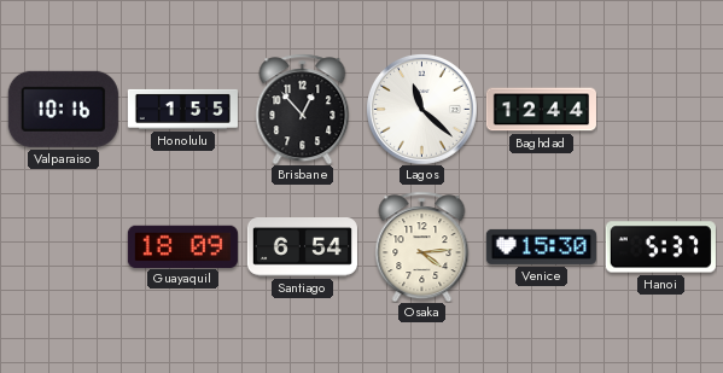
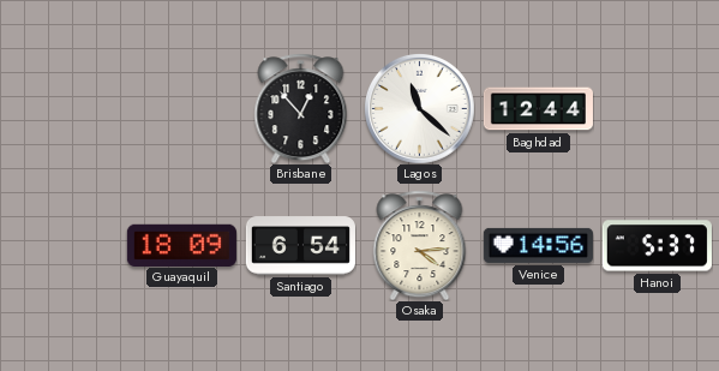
Valparaiso: 10:16 -> none (63, 109)
Honolulu: 1:55 -> none (182, 109)
Venice: 15:30 -> 14:56 (538, 245)
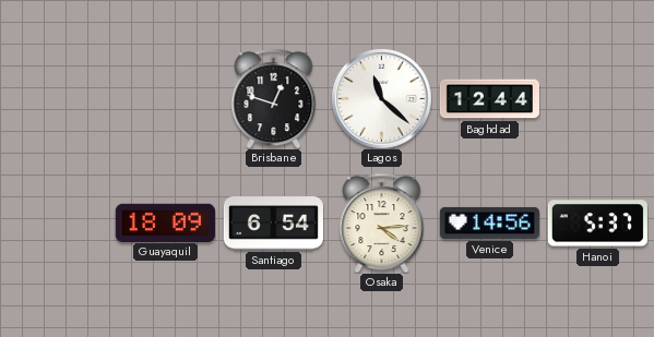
Brisbane: 12:53 -> 12:48 (274, 98)
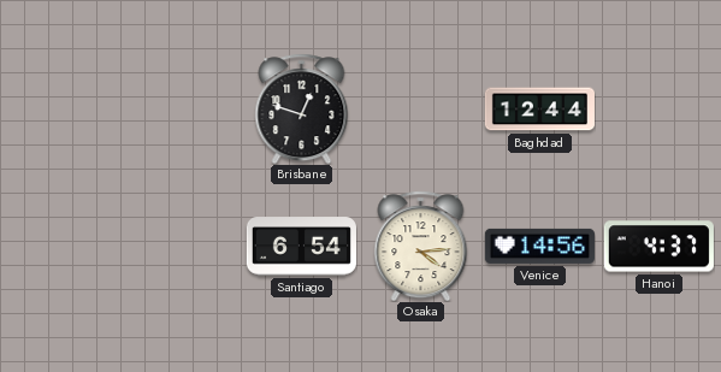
Lagos: 11:22 -> none (382, 99)
Guayaquil: 18:09 -> none (165, 222)
Hanoi: 5:37 -> 4:37 (658, 247)
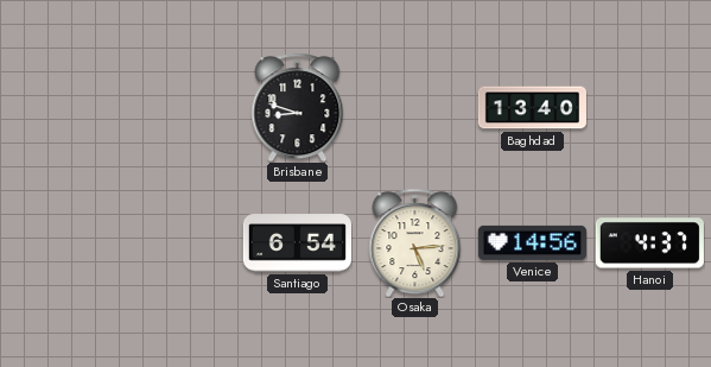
Brisbane: 12:48 -> 8:48 (298, 107)
Baghdad: 12:44 -> 13:40 (532, 108)
Osaka: 4:14 -> 5:14 (415, 242)
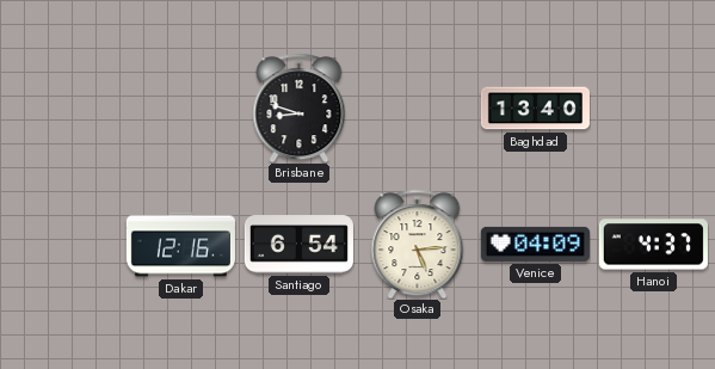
Dakar: none -> 12:16 (180, 245)
Venice: 14:56 -> 04:09 (535, 244)
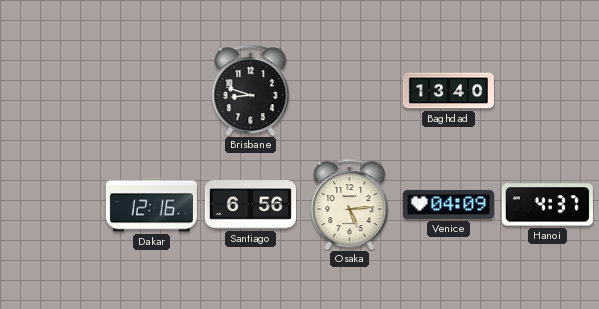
Santiago: 6:54 -> 6:56 (250, 205)
